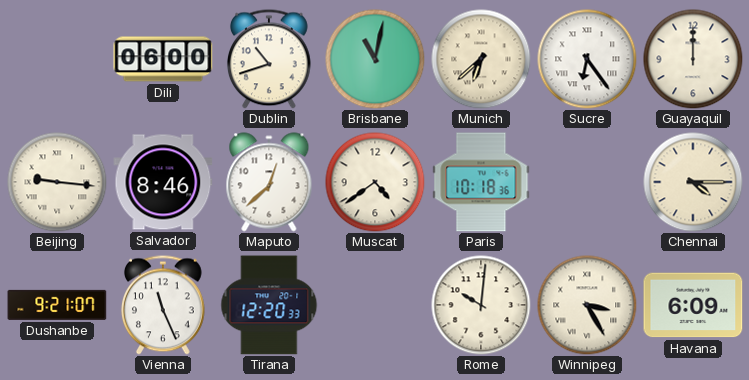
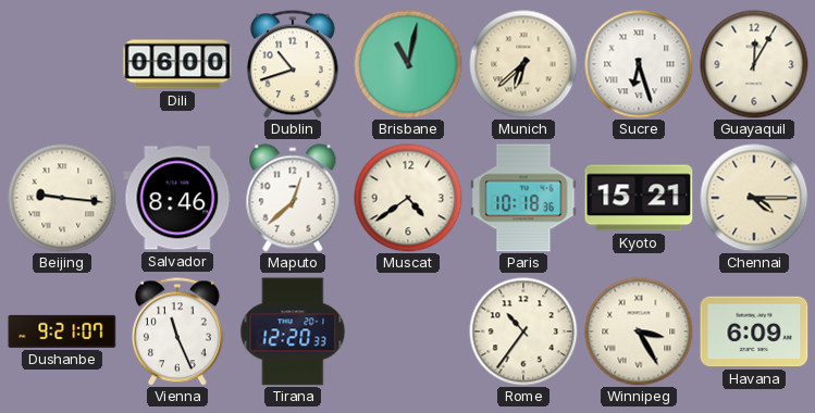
Sucre: 6:24 -> 6:27 (639, 64)
Guayaquil: 12:00 -> 12:05 (754, 64)
Kyoto: none -> 15:21 (639, 198)
Rome: 10:01 -> 10:36 (523, 331)
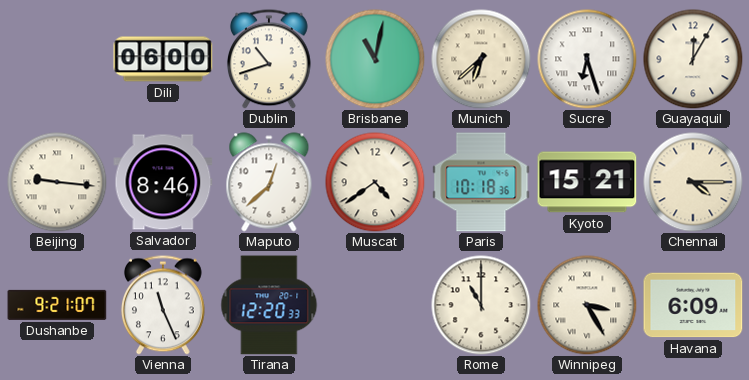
Rome: 10:36 -> 11:00 (481, 305)
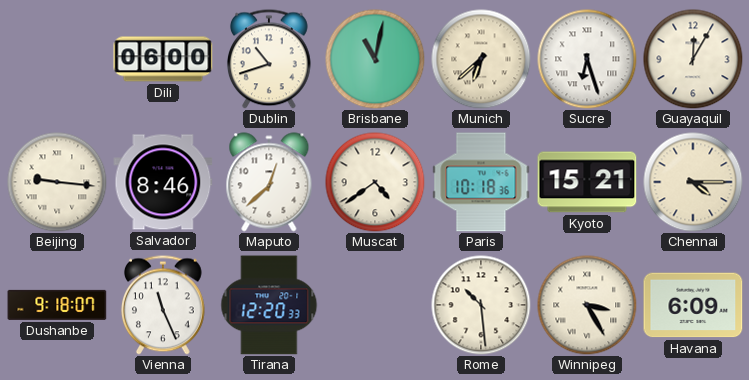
Dushanbe: 9:21 -> 9:18 (57, 305)
Rome: 11:00 -> 10:29 (481, 305)
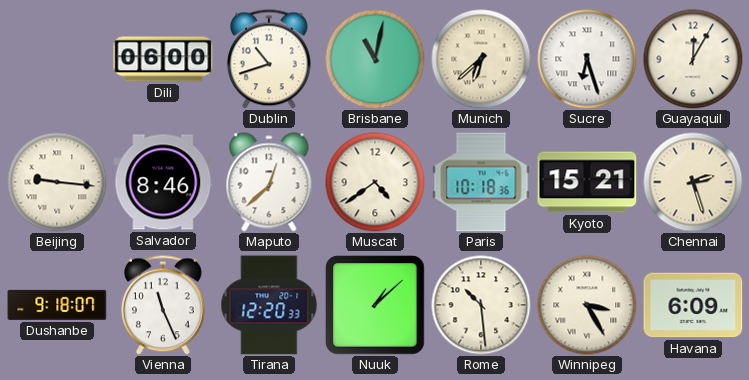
Chennai: 4:15 -> 2:27 (693, 182)
Nuuk: none -> 1:08 (375, 305)
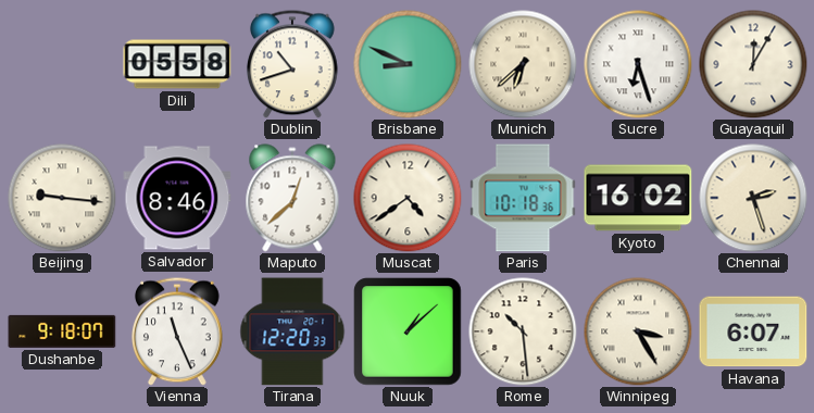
Dili: 06:00 -> 05:58 (177, 64)
Brisbane: 11:02 -> 8:49 (408, 64)
Kyoto: 15:21 -> 16:02 (638, 198)
Havana: 6:09 -> 6:07 (753, 331)
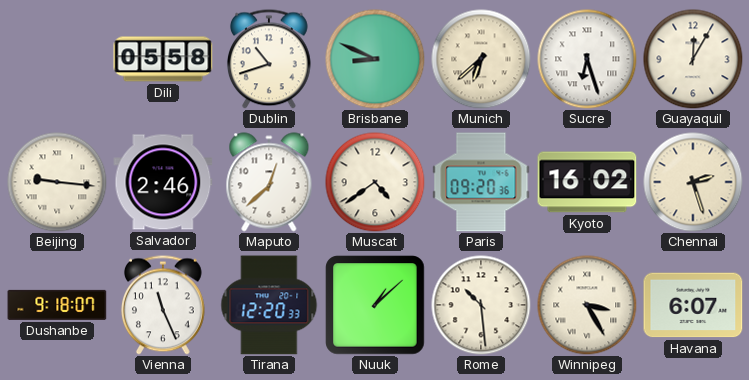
Salvador: 8:46 -> 2:46 (163, 182)
Paris: 10:18 -> 09:20 (481, 182)
